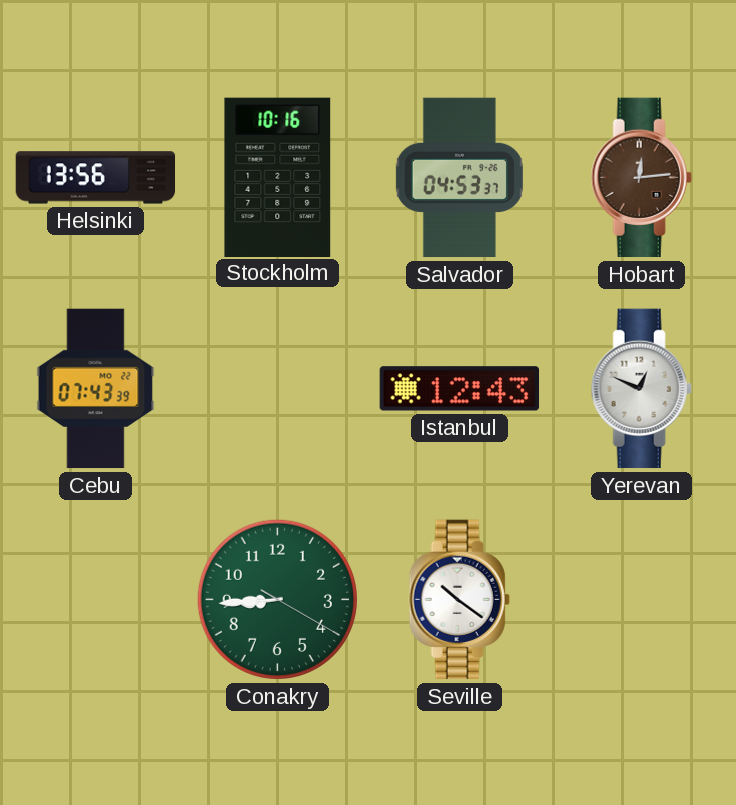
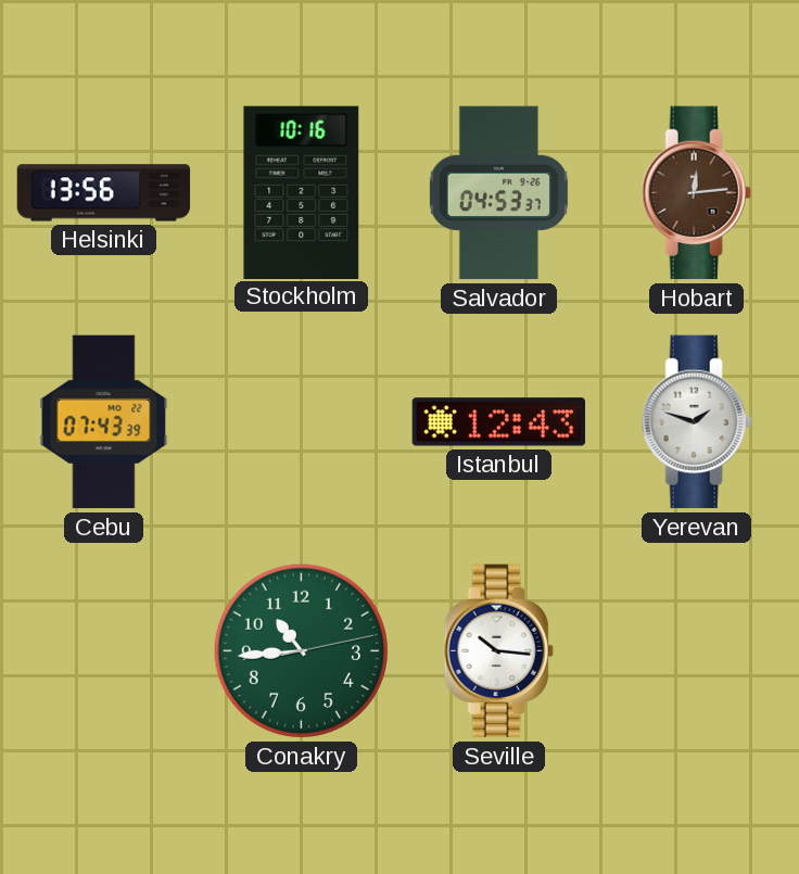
Yerevan: 12:49 -> 1:48 (696, 422)
Conakry: 8:44 -> 10:44 (301, 650)
Seville: 10:21 -> 10:16 (498, 651)
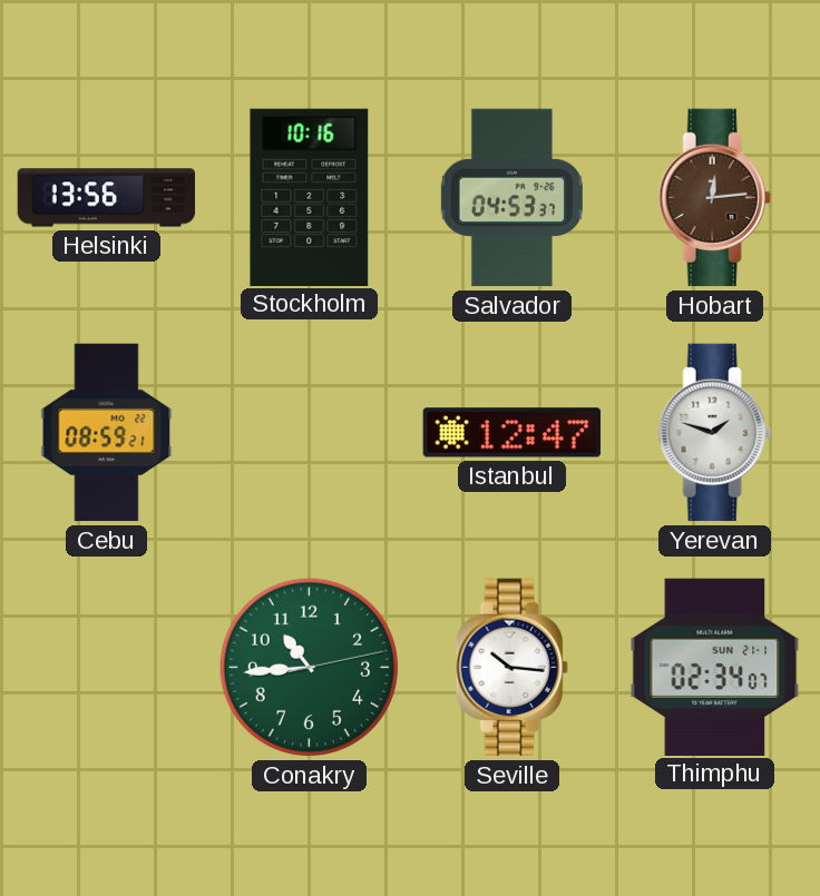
Cebu: 07:43 -> 08:59 (107, 433)
Istanbul: 12:43 -> 12:47 (512, 433)
Thimphu: none -> 02:34 (715, 667)
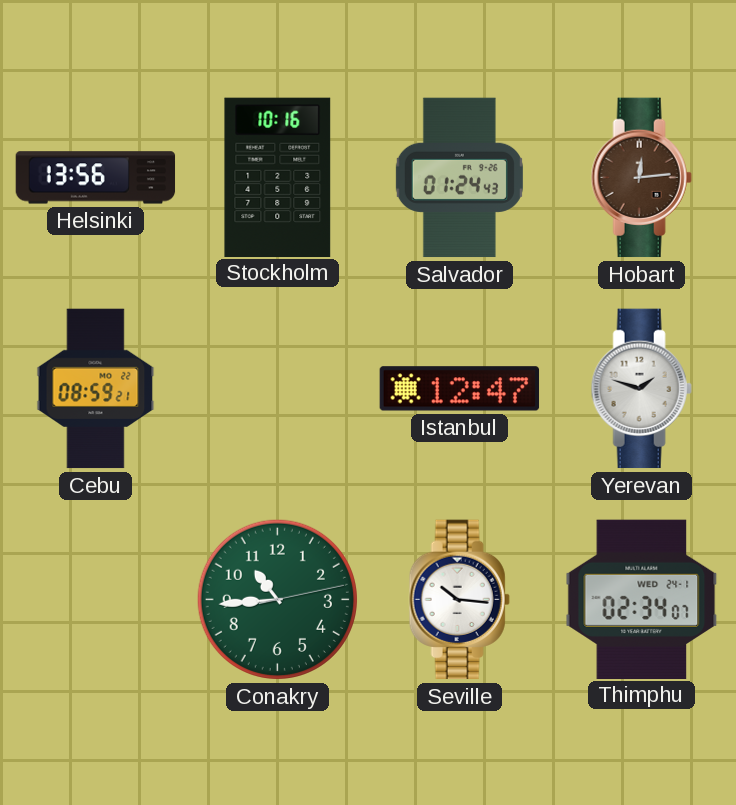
Salvador: 04:53 -> 01:24 (459, 178)
Thimphu date: SUN 21-1 -> WED 24-1 (642, 599)
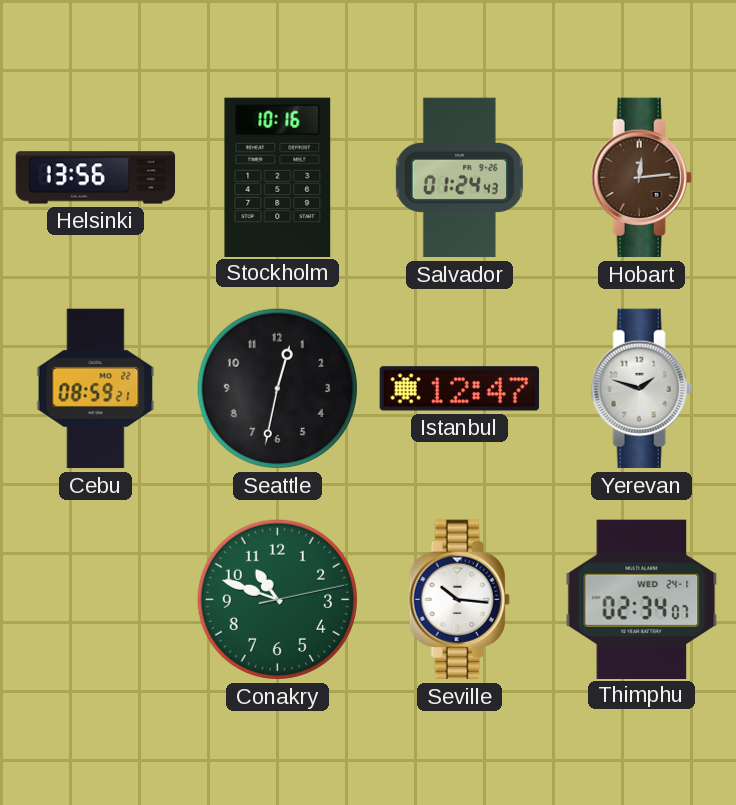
Seattle: none -> 12:32 (277, 388)
Conakry: 10:44 -> 10:48 (277, 599)
